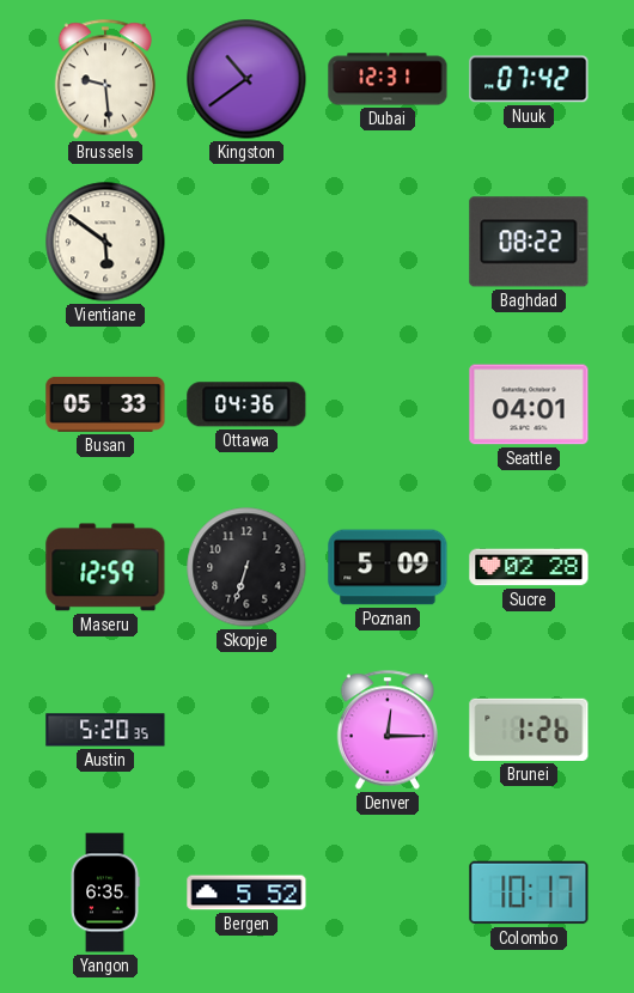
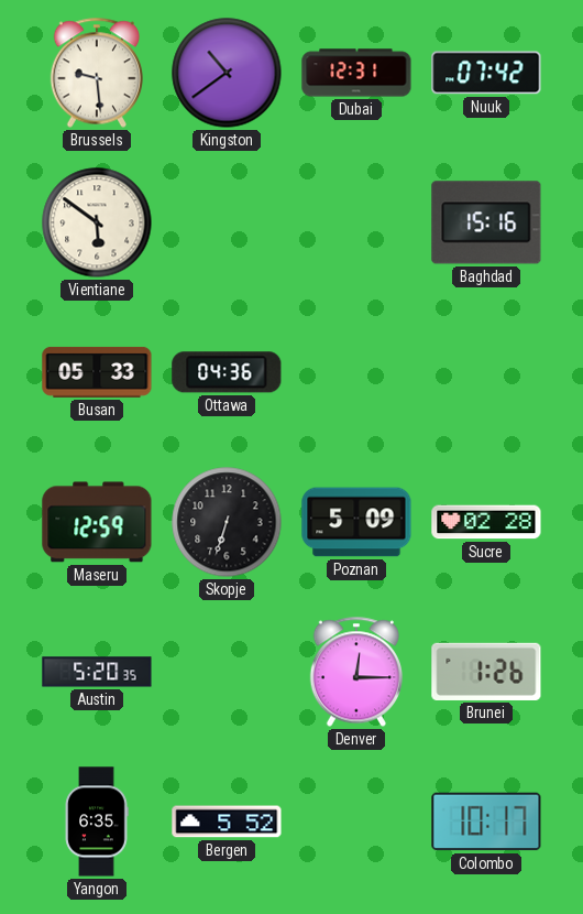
Baghdad: 08:22 -> 15:16 (486, 222)
Seattle: 04:01 -> none (529, 404)
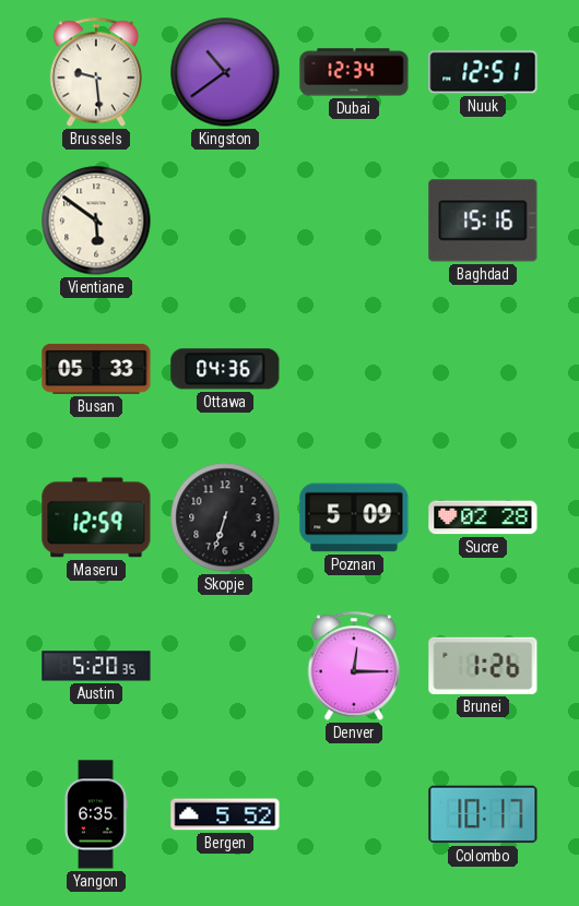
Dubai: 12:31 -> 12:34 (354, 72)
Nuuk: 07:42 -> 12:51 (483, 72)
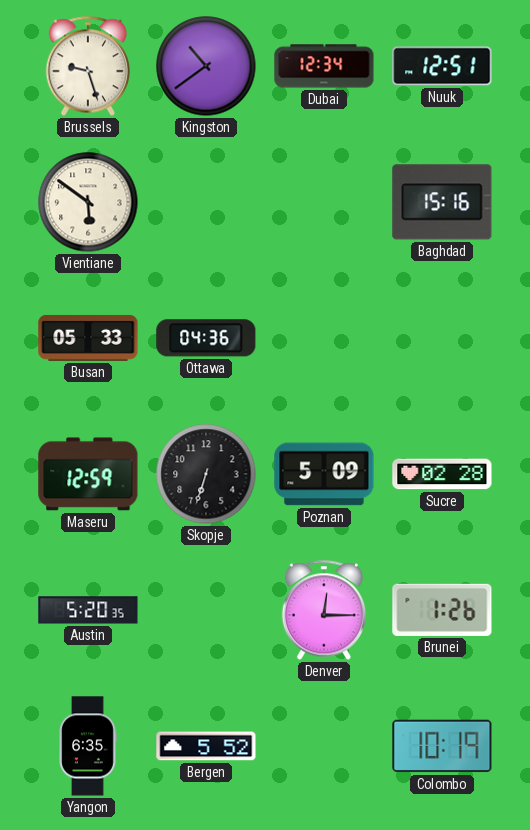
Brussels: 9:29 -> 9:27 (87, 66)
Colombo: 10:17 -> 10:19 (442, 746)
